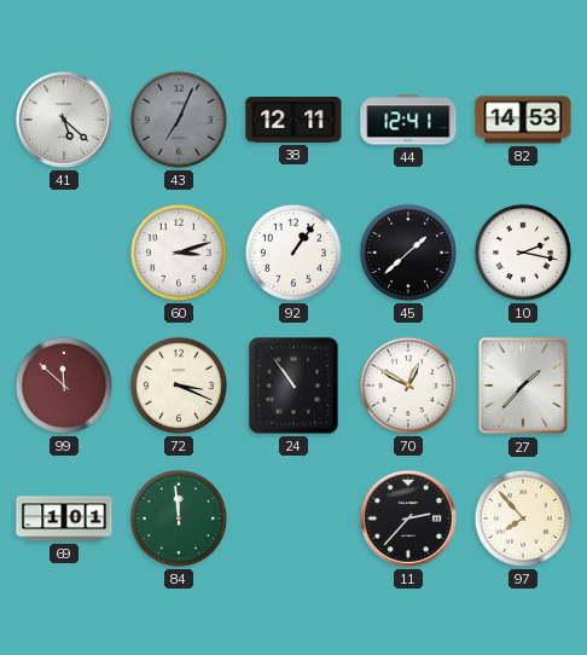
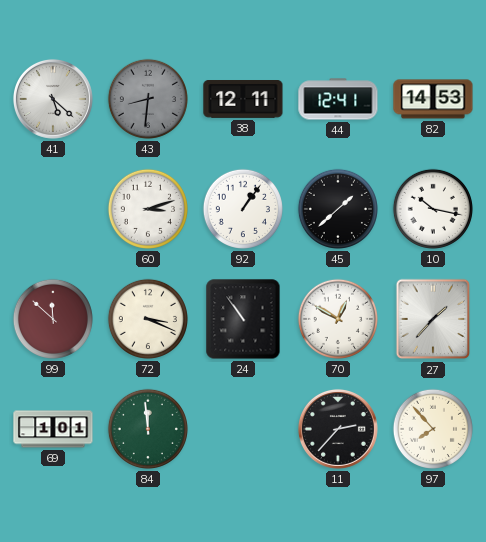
43: 7:04 -> 8:31 (148, 99)
10: 2:17 -> 10:17 (433, 209)
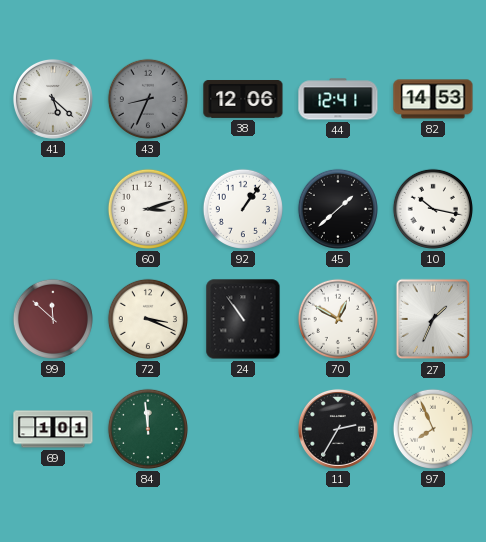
43: 8:31 -> 8:34 (148, 99)
38: 12:11 -> 12:06 (243, 100)
27: 1:37 -> 1:34 (433, 319)
11: 2:37 -> 2:35 (338, 429)
97: 7:53 -> 7:56 (433, 429)
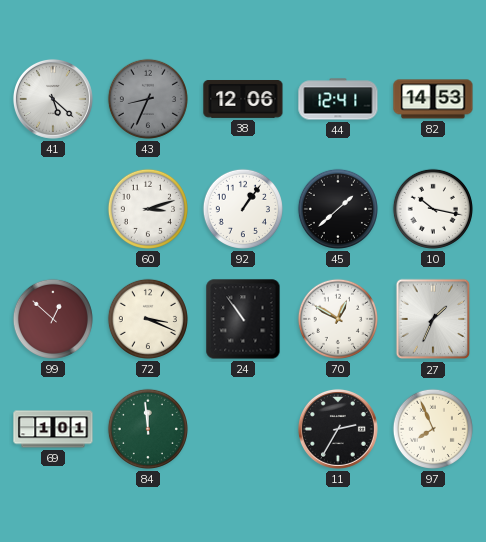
99: 11:52 -> 12:52 (53, 319)
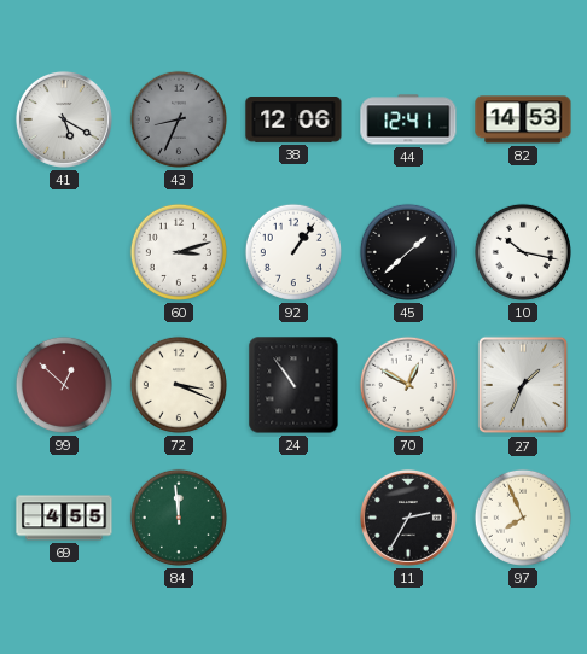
41: 5:22 -> 5:20 (64, 119)
69: 1:01 -> 4:55 (64, 518)
